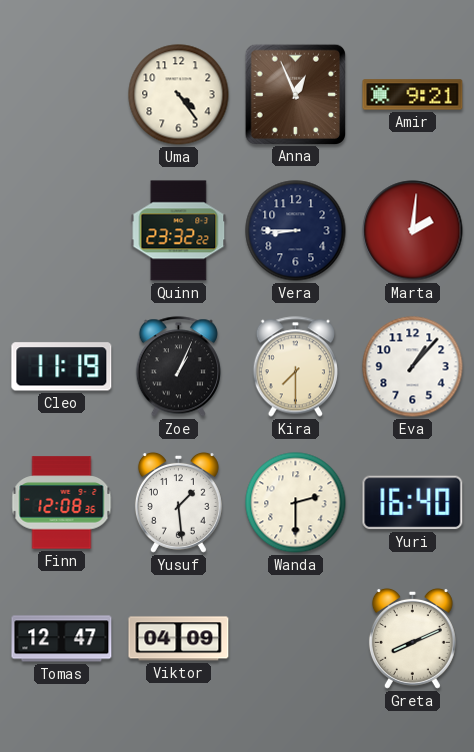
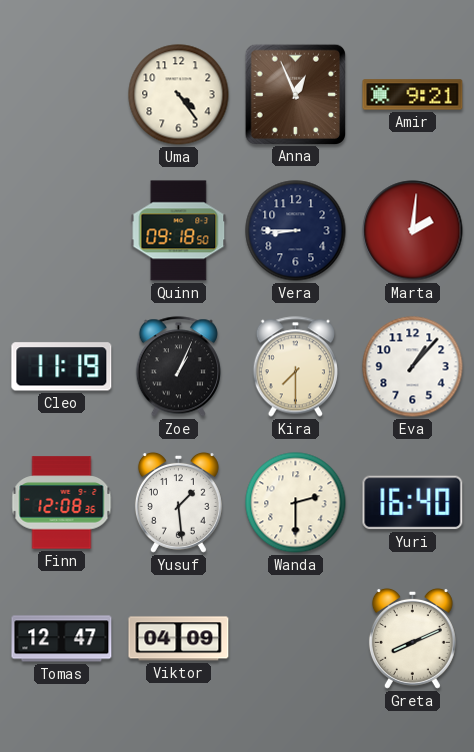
Quinn: 23:32 -> 09:18 (179, 231)
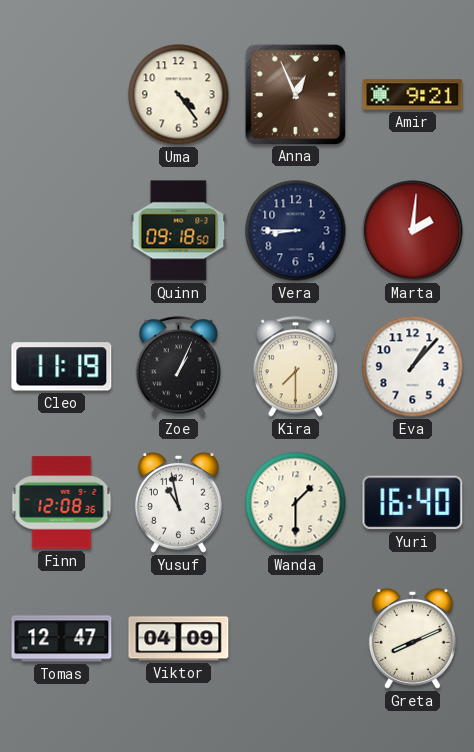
Yusuf: 1:29 -> 10:58 (178, 502)
Wanda: 2:30 -> 1:30 (296, 503)
